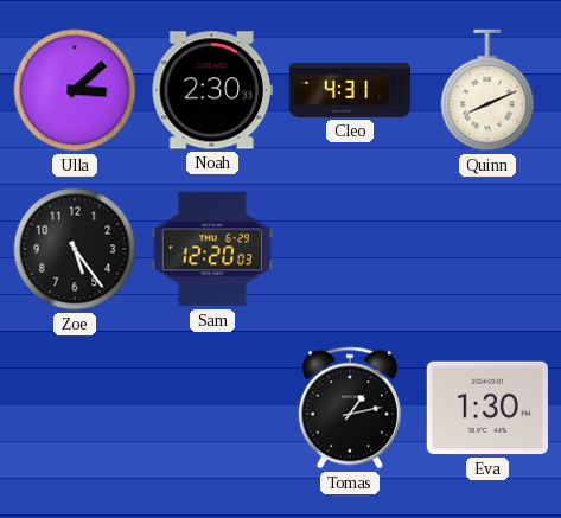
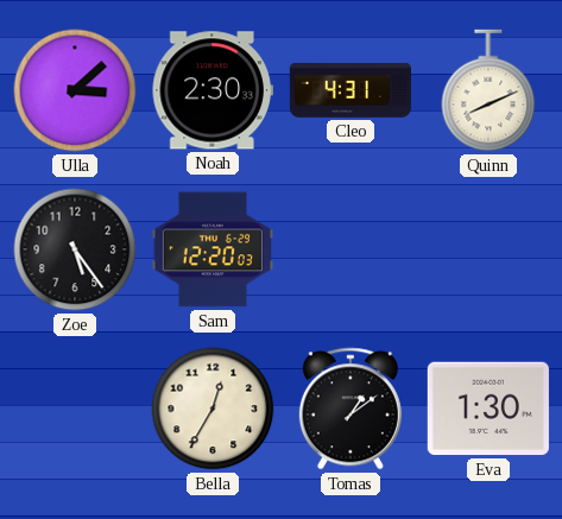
Bella: none -> 12:35 (213, 409)
Tomas: 1:13 -> 1:09 (351, 409)
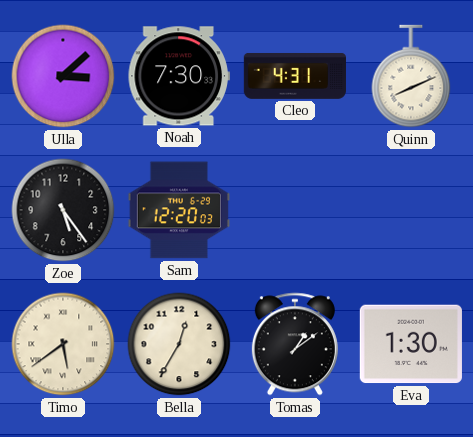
Noah: 2:30 -> 7:30 (179, 76)
Timo: none -> 5:39 (63, 344)
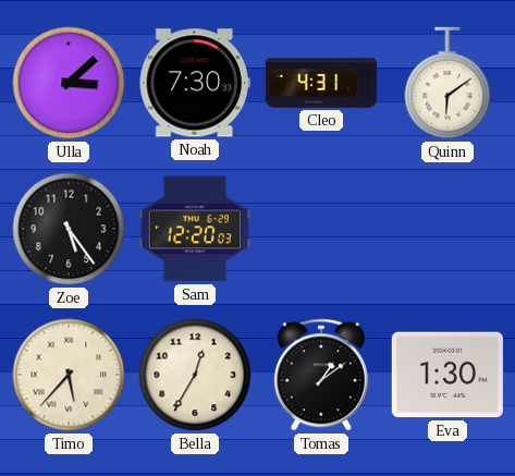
Quinn: 8:11 -> 6:09 (447, 83)
Timo: 5:39 -> 5:37 (69, 375)
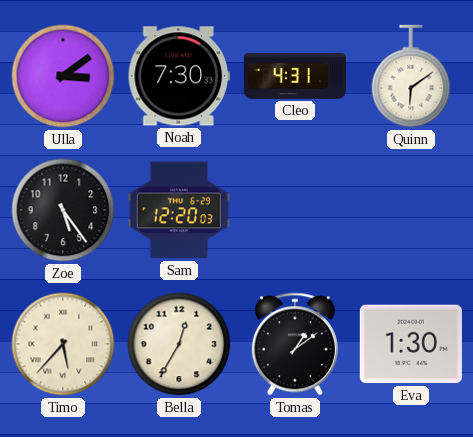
Ulla: 3:08 -> 3:09 (63, 76)
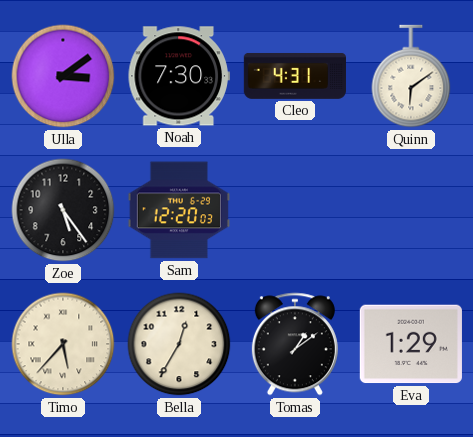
Eva: 1:30 -> 1:29 (411, 344)
